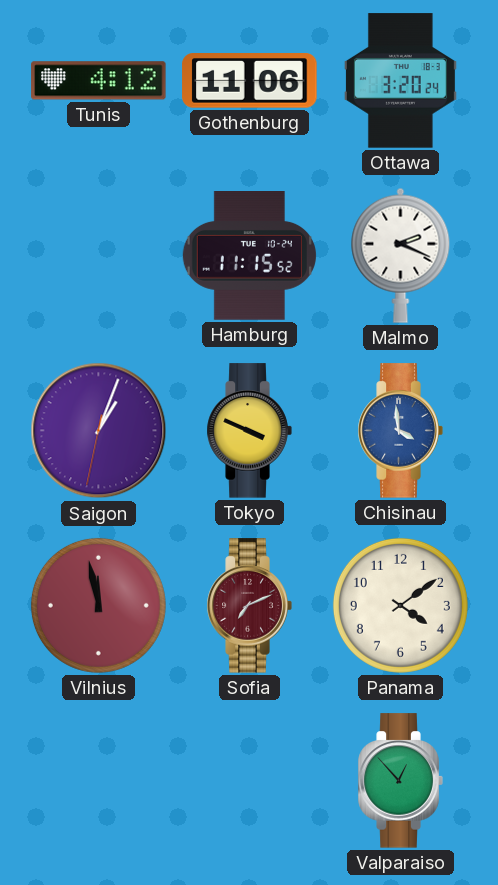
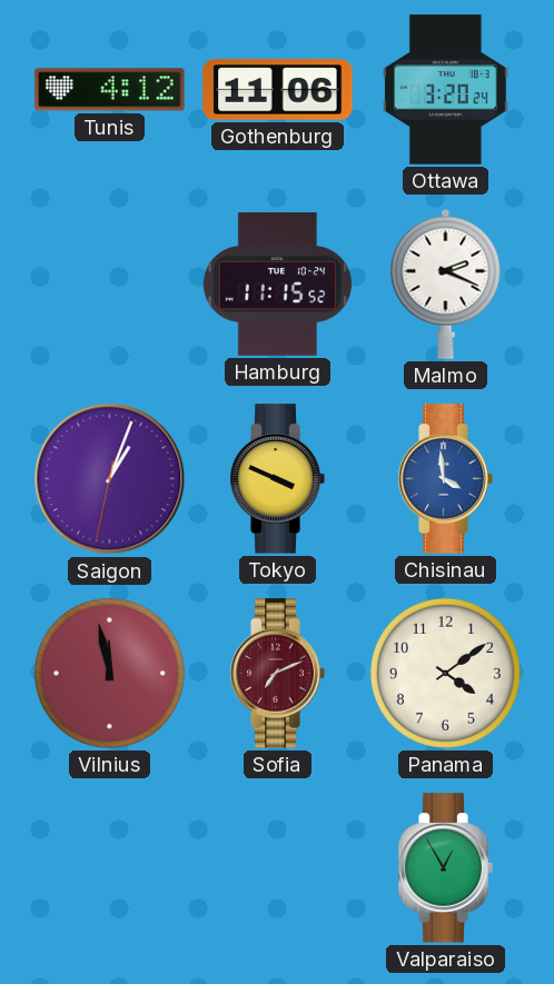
Valparaiso: 12:53 -> 12:55 (445, 868)
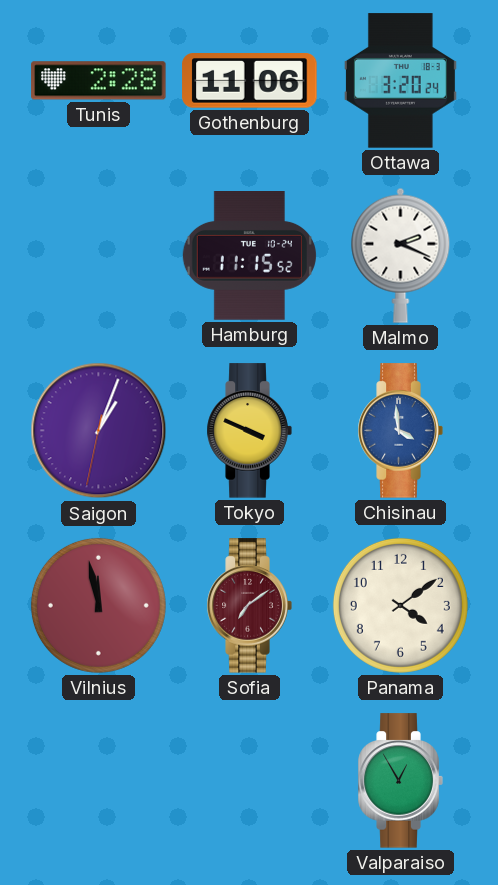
Tunis: 4:12 -> 2:28 (99, 81)
Sofia: 7:11 -> 7:09 (249, 606)
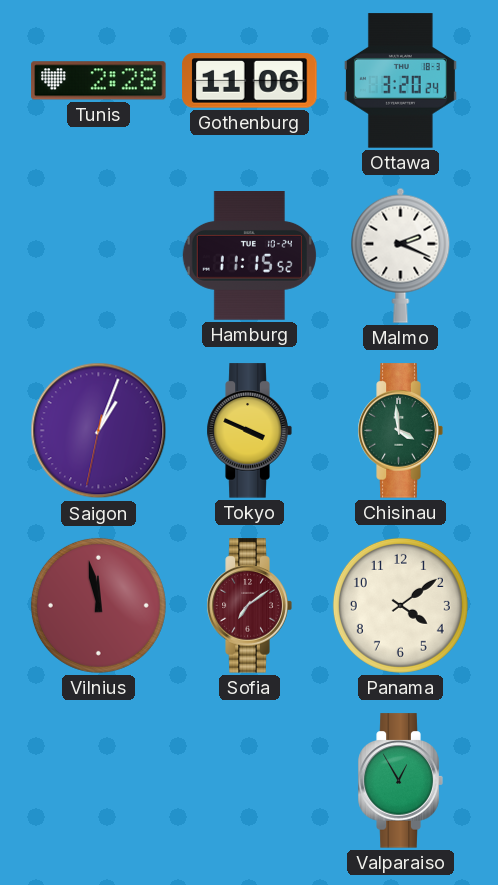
Chisinau dial: blue -> green (400, 431)
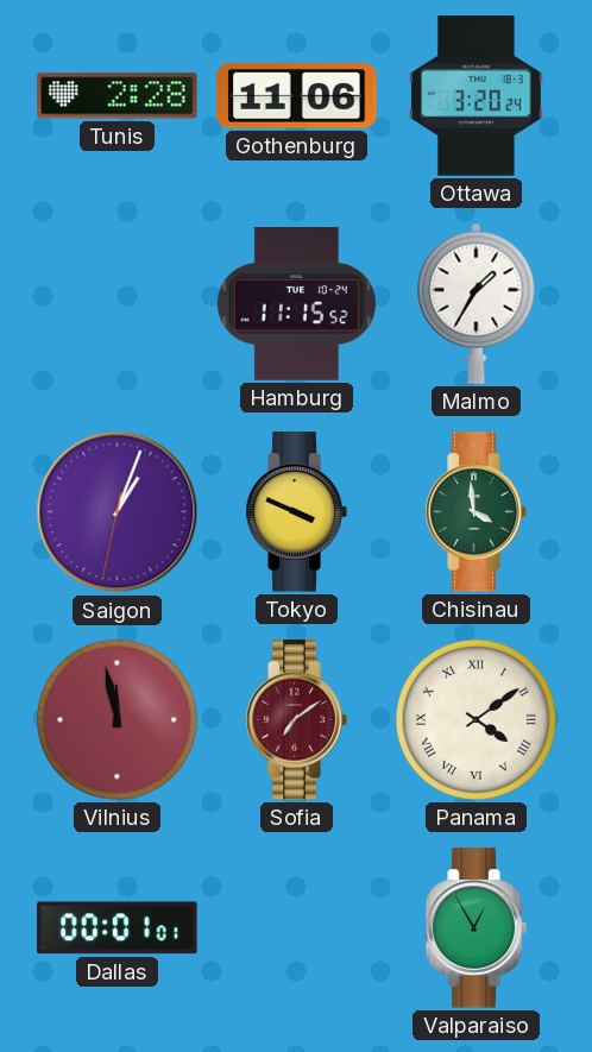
Malmo: 2:19 -> 1:35 (477, 303)
Panama numerals: Arabic -> Roman (476, 719)
Dallas: none -> 00:01 (118, 928)
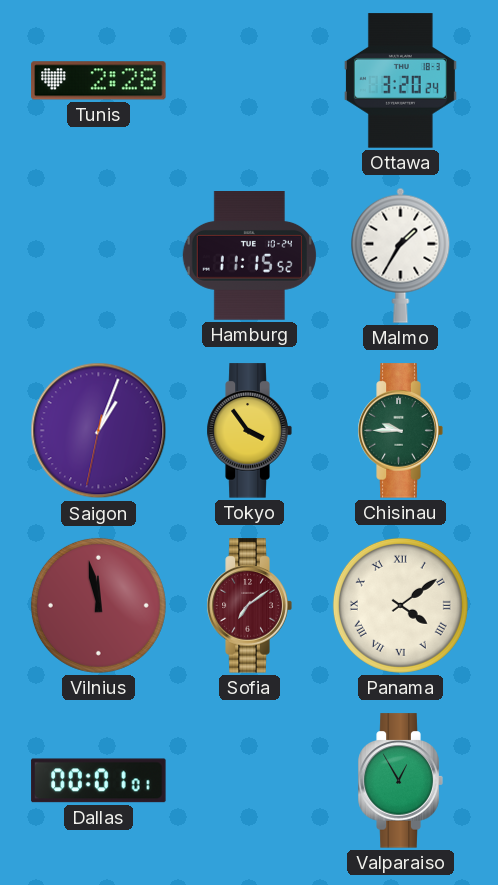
Gothenburg: 11:06 -> none (297, 96)
Tokyo: 3:49 -> 3:54 (249, 431)
Chisinau: 3:59 -> 9:45 (400, 431)
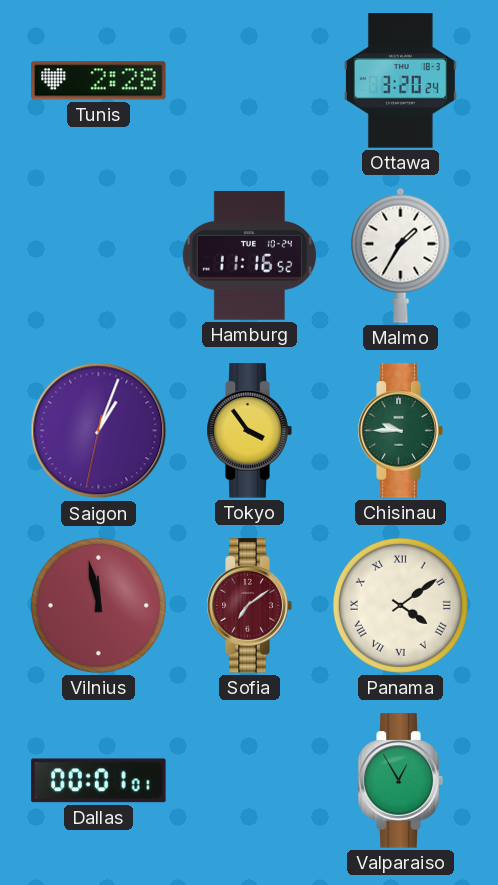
Hamburg: 11:15 -> 11:16 (249, 256)
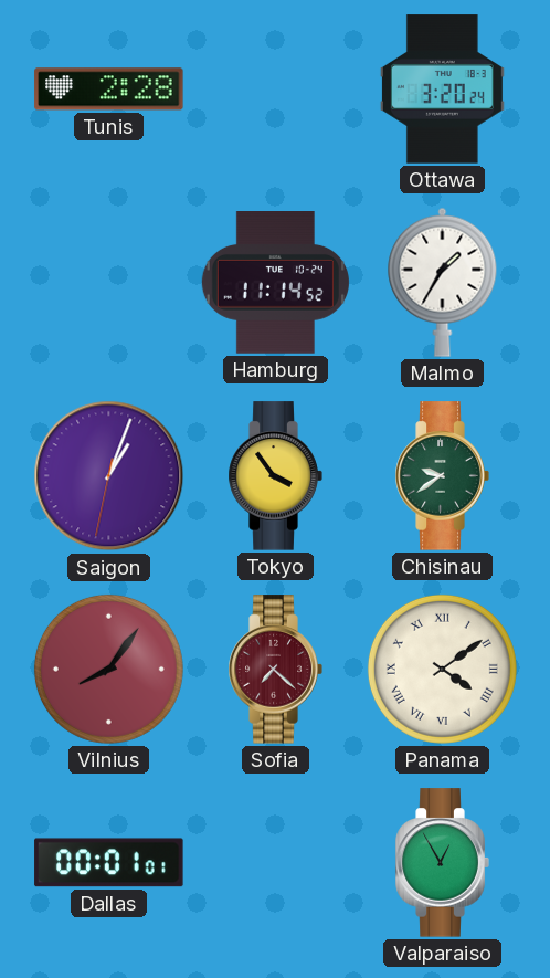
Hamburg: 11:16 -> 11:14 (275, 283)
Chisinau: 9:45 -> 9:39 (442, 476)
Vilnius: 11:58 -> 8:06 (108, 669)
Sofia: 7:09 -> 7:22 (275, 670)
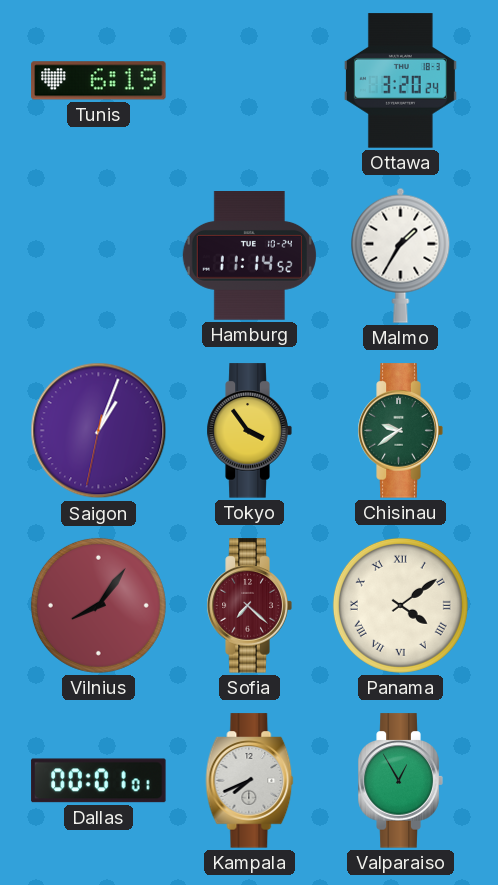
Tunis: 2:28 -> 6:19 (99, 81)
Kampala: none -> 7:41 (250, 781)
